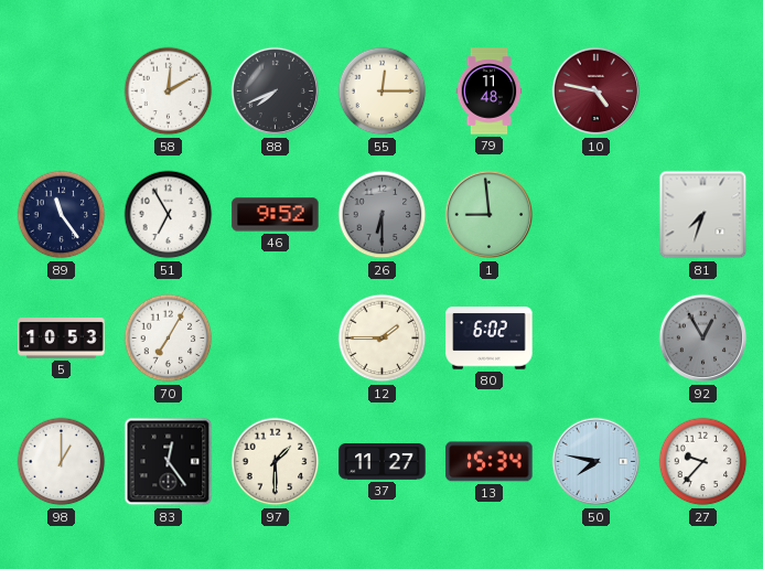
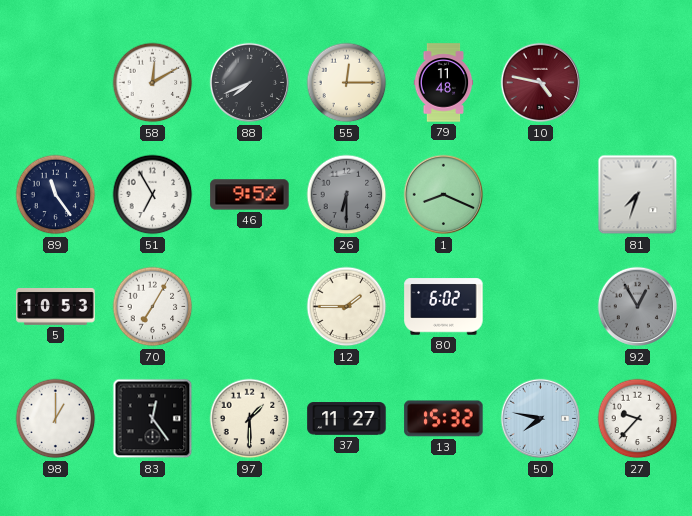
1: 8:59 -> 8:19 (444, 195)
13: 15:34 -> 15:32 (444, 419)
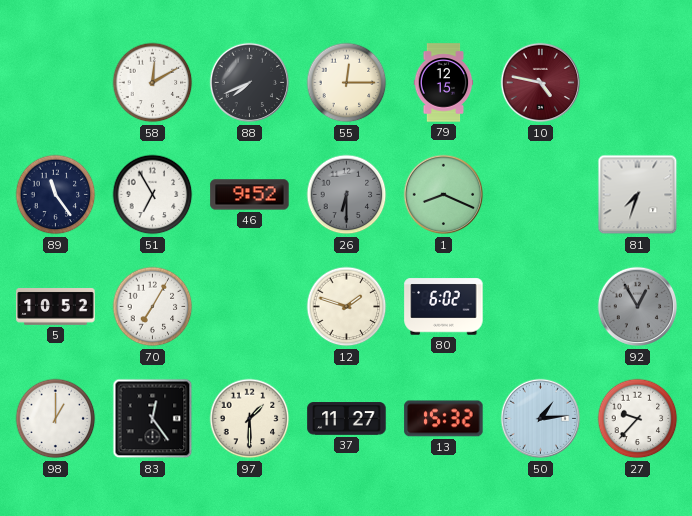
79: 11:48 -> 12:15 (444, 83)
5: 10:53 -> 10:52 (56, 307)
12: 1:45 -> 1:48 (347, 307)
50: 7:47 -> 1:14 (541, 419)
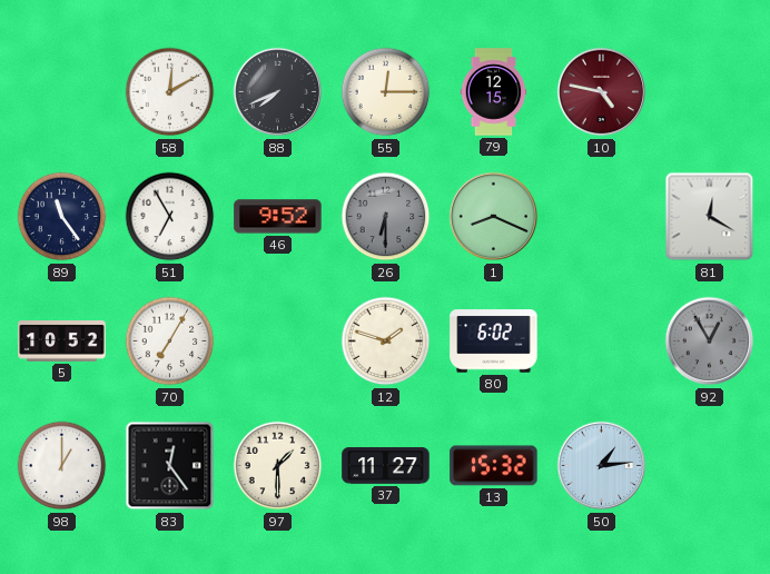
81: 7:33 -> 12:20 (710, 217)
27: 9:37 -> none (638, 419)
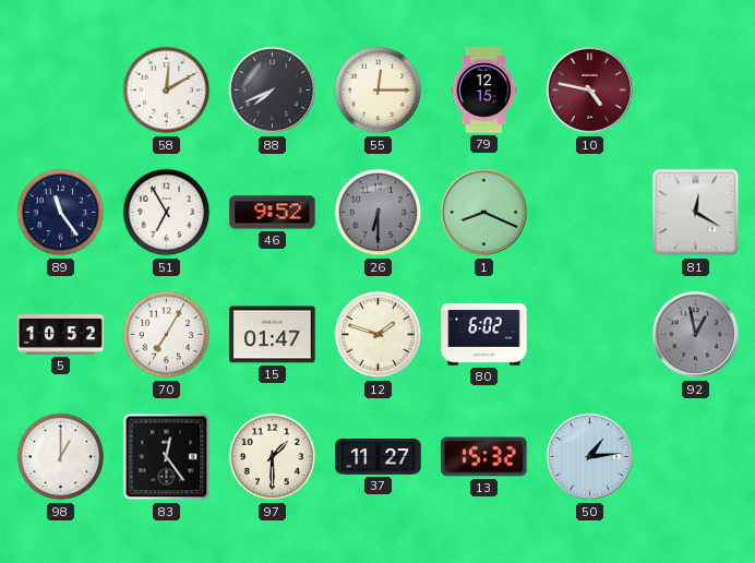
15: none -> 01:47 (273, 335)
92: 12:55 -> 12:58 (696, 335)
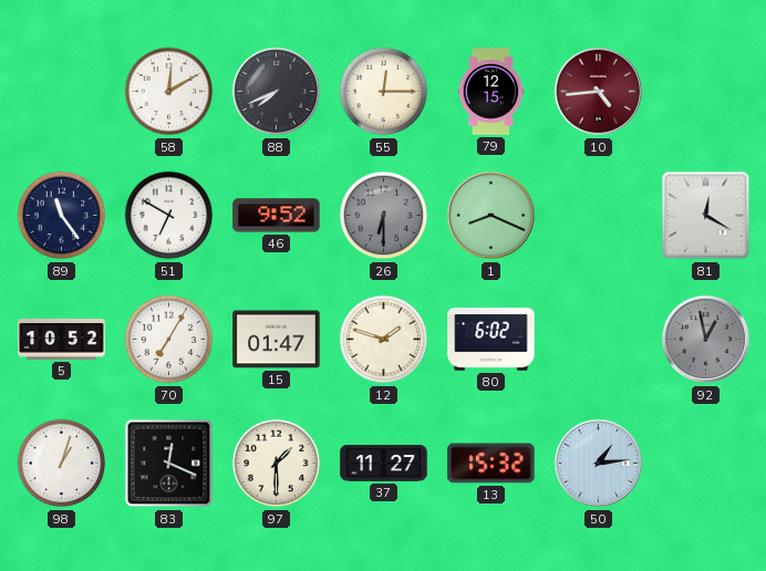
10: 4:47 -> 4:44 (599, 92)
51: 6:55 -> 6:50 (169, 216)
98: 1:00 -> 1:03 (62, 464)
83: 12:24 -> 12:19 (169, 464)
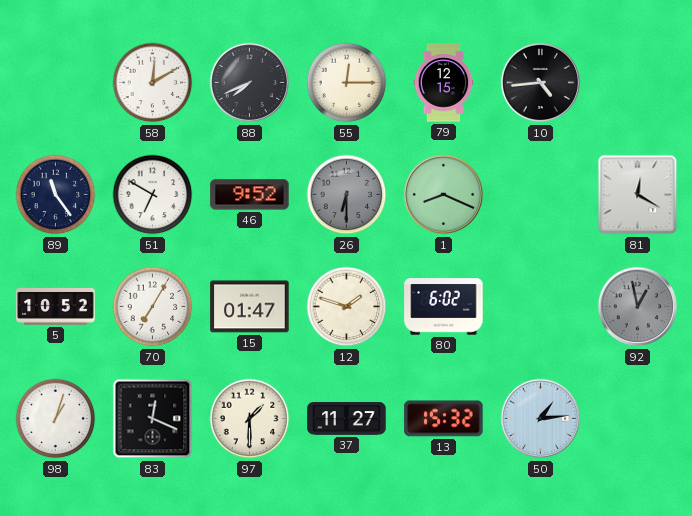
10 dial: burgundy -> black (541, 83)
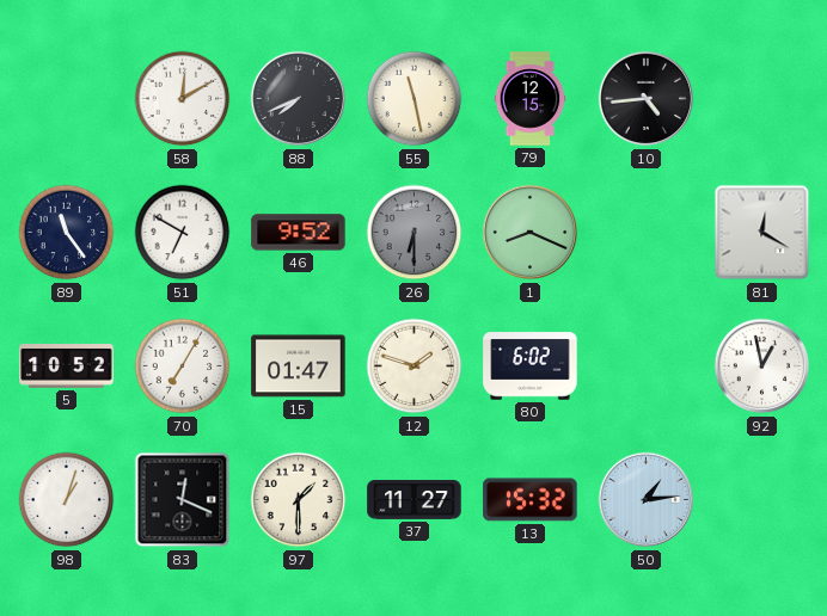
55: 12:15 -> 11:28 (415, 99)
92 dial: grey -> white (762, 366)
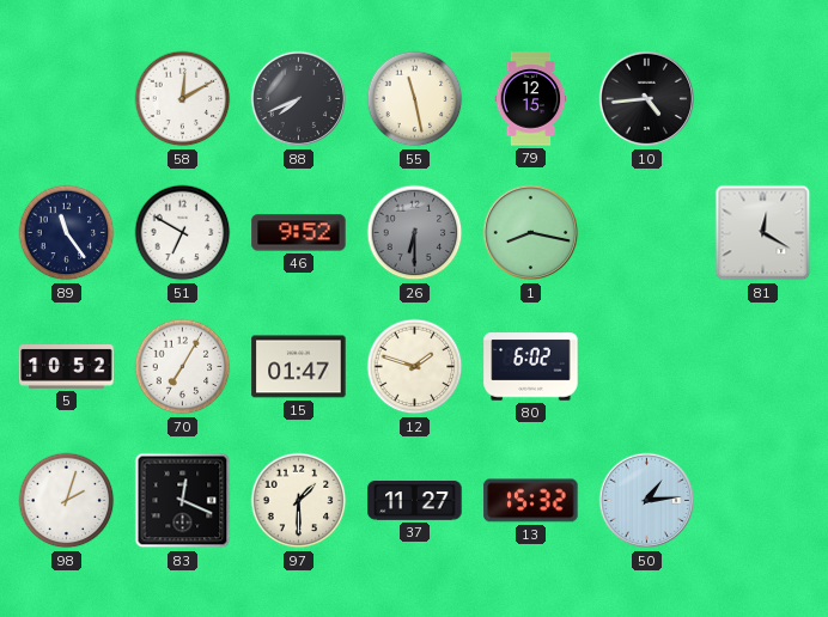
1: 8:19 -> 8:17 (531, 233)
92: 12:58 -> none (762, 366)
98: 1:03 -> 2:03 (67, 501)
